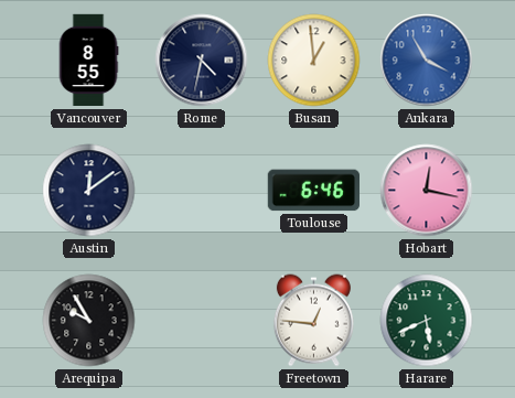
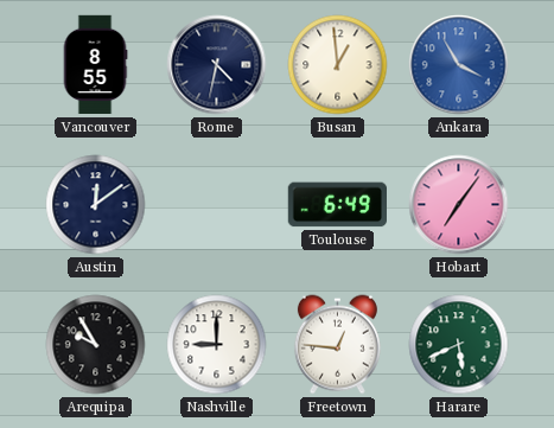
Toulouse: 6:46 -> 6:49 (337, 205)
Hobart: 12:17 -> 7:06 (459, 205)
Nashville: none -> 9:00 (217, 345)
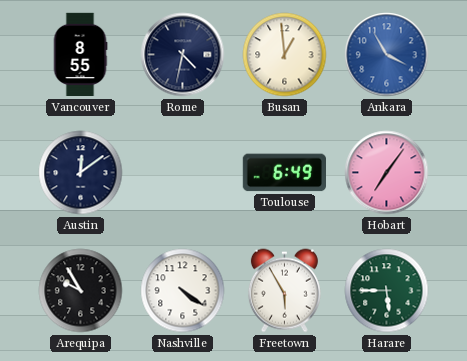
Nashville: 9:00 -> 4:21 (183, 291)
Freetown: 12:46 -> 5:55 (284, 291)
Harare: 5:41 -> 5:45 (387, 291)
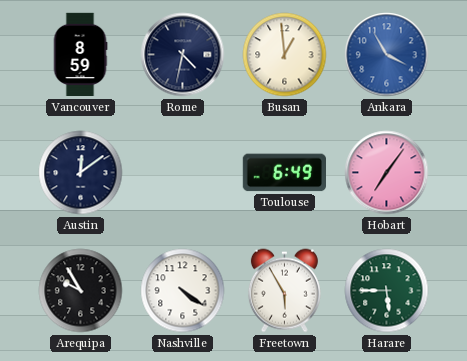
Vancouver: 8:55 -> 8:59 (80, 55)
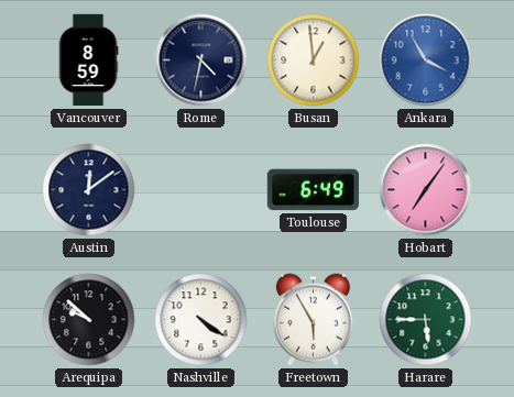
Arequipa: 9:55 -> 9:52 (89, 320)
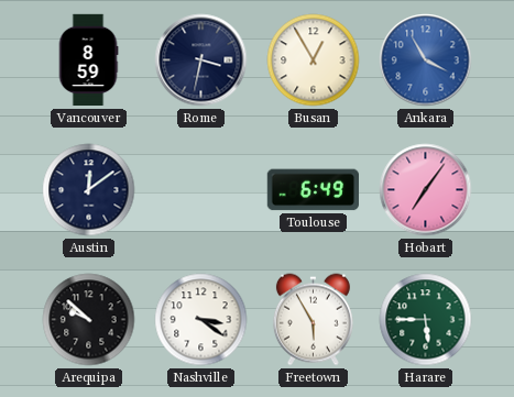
Rome: 4:32 -> 3:32 (201, 60)
Busan: 12:59 -> 12:55 (314, 60)
Nashville: 4:21 -> 3:21 (201, 320)
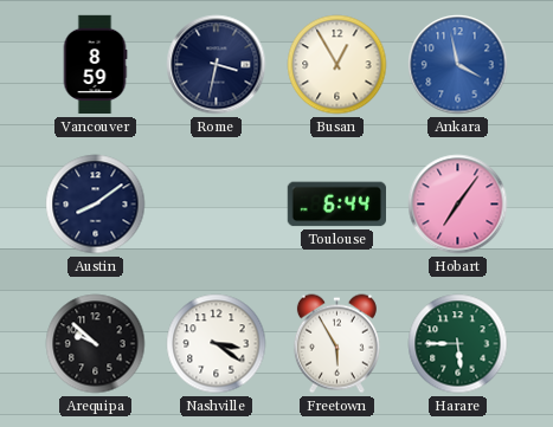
Ankara: 3:55 -> 3:58 (458, 65)
Austin: 12:09 -> 8:09 (96, 205)
Toulouse: 6:49 -> 6:44 (336, 205)
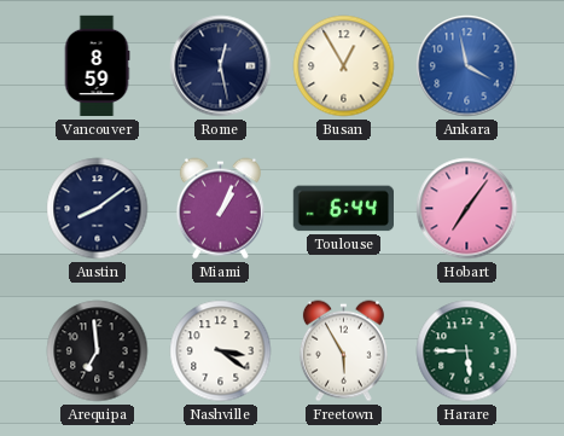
Rome: 3:32 -> 12:28 (221, 66)
Miami: none -> 1:04 (220, 209)
Arequipa: 9:52 -> 6:59 (98, 351)
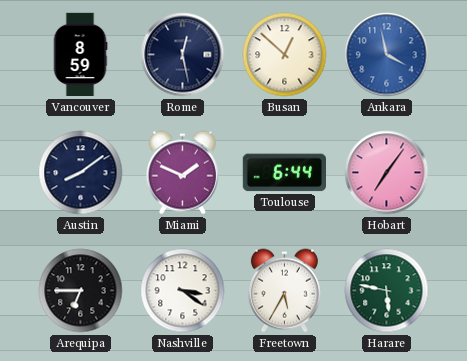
Busan: 12:55 -> 12:52 (285, 55)
Miami: 1:04 -> 1:49 (182, 173)
Arequipa: 6:59 -> 6:45 (81, 291)
Freetown: 5:55 -> 5:35 (284, 291)
Harare: 5:45 -> 5:47 (387, 291)
